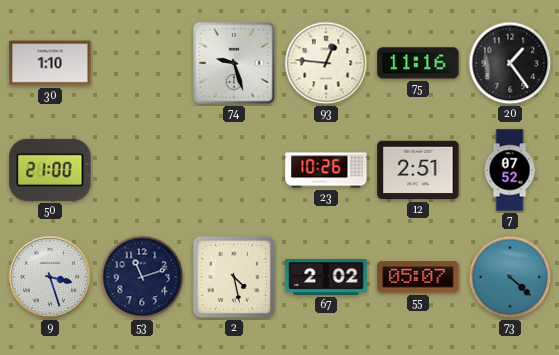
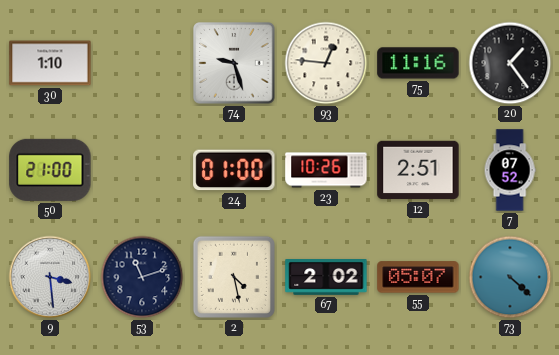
24: none -> 01:00 (234, 170)
9: 3:27 -> 3:29 (50, 277)
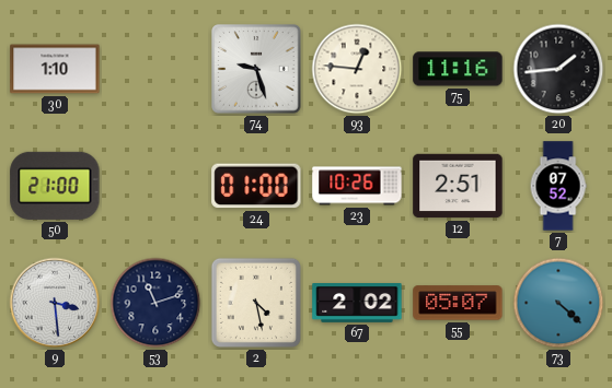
20: 1:24 -> 1:44 (558, 69)
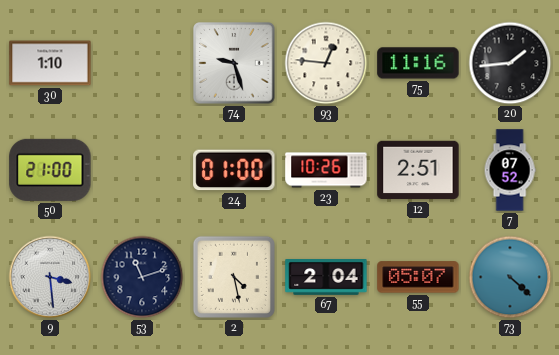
67: 2:02 -> 2:04 (326, 278)
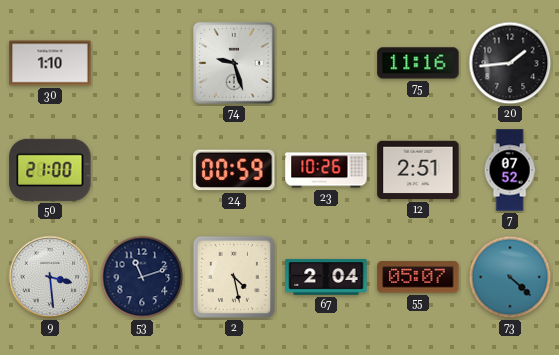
93: 12:46 -> none (326, 63)
24: 01:00 -> 00:59 (234, 170)
